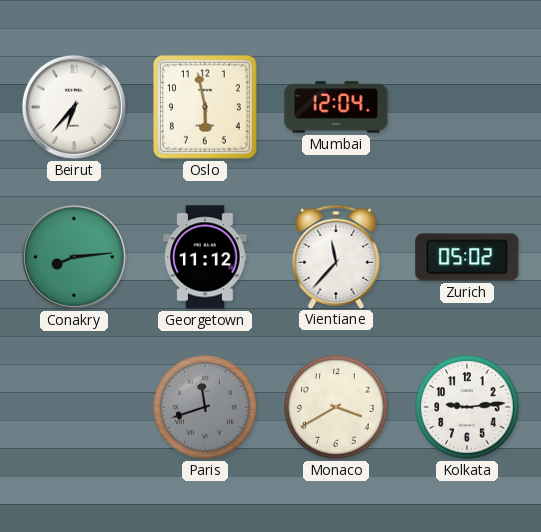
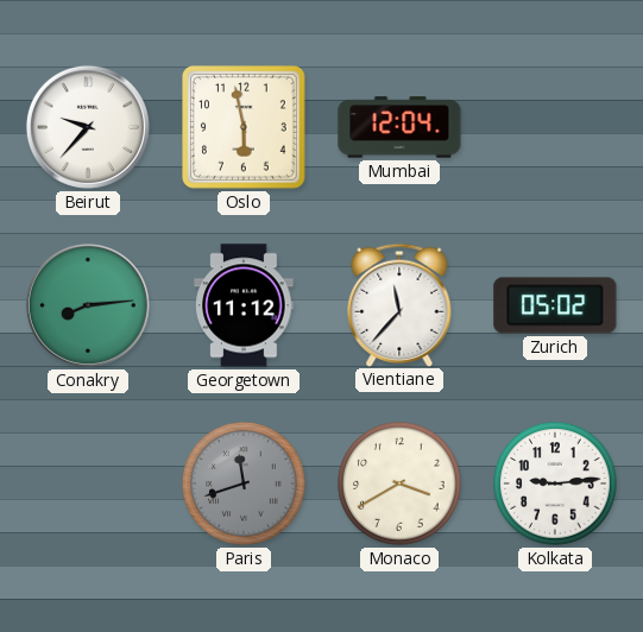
Beirut: 6:37 -> 9:37 (88, 127)
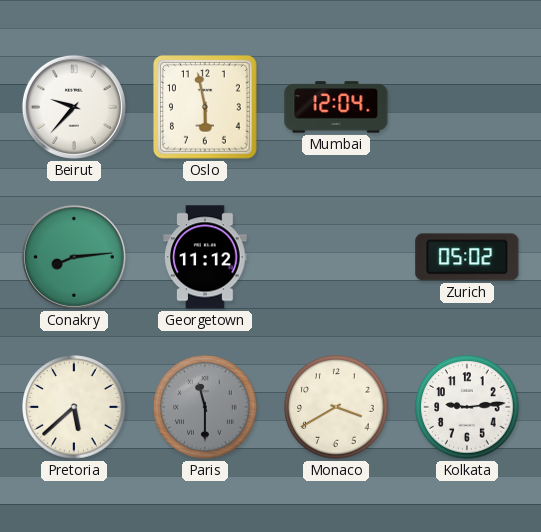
Vientiane: 11:37 -> none (399, 304)
Pretoria: none -> 5:38 (74, 407)
Paris: 11:42 -> 11:30 (205, 407)
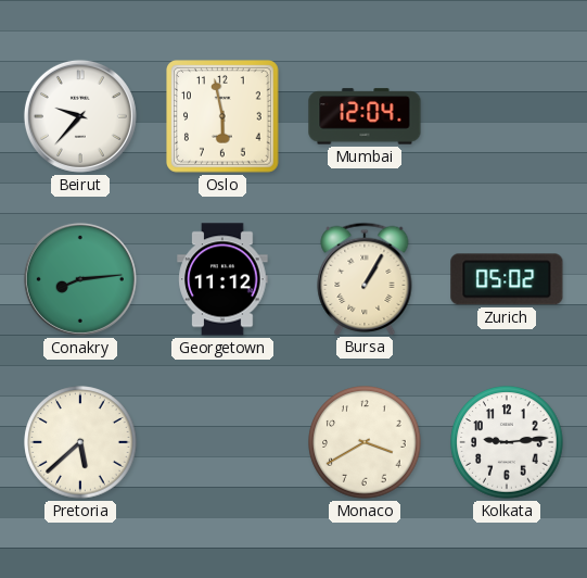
Bursa: none -> 1:05 (365, 278)
Paris: 11:30 -> none (205, 407)
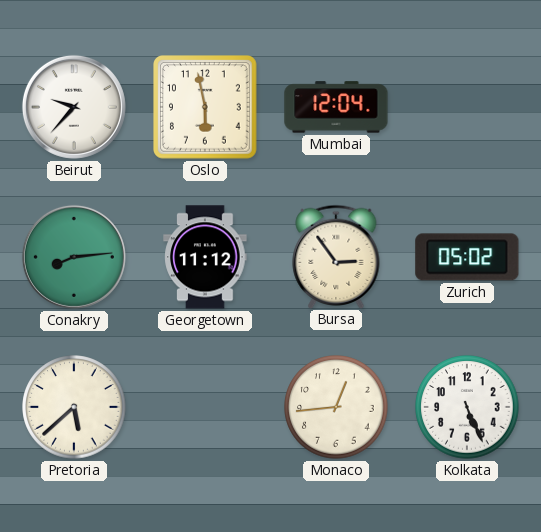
Bursa: 1:05 -> 2:54 (336, 256)
Monaco: 3:40 -> 12:44 (336, 407)
Kolkata: 9:14 -> 5:26 (467, 407)
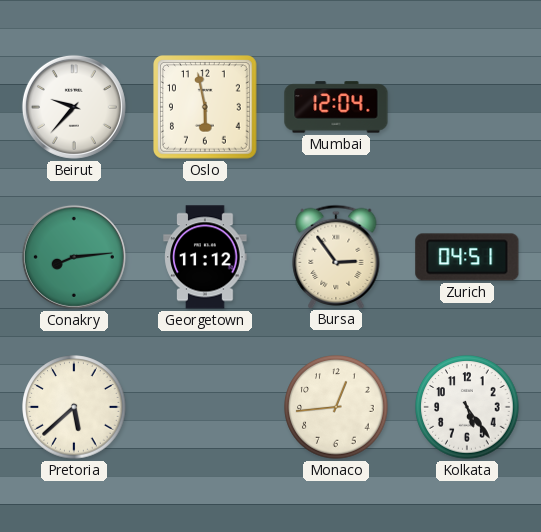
Zurich: 05:02 -> 04:51 (467, 257)
Kolkata: 5:26 -> 5:24 (467, 407)
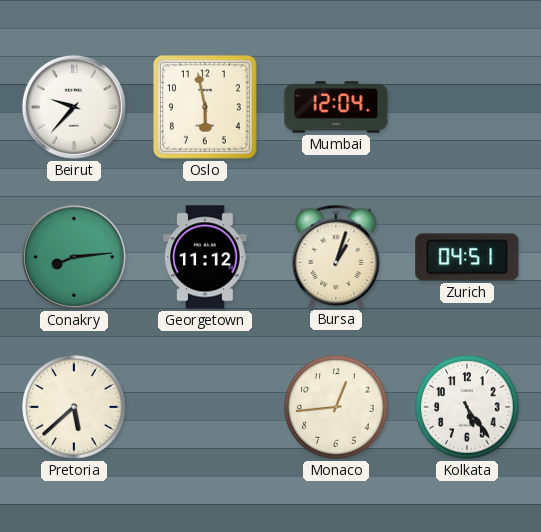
Bursa: 2:54 -> 1:03 (336, 256)
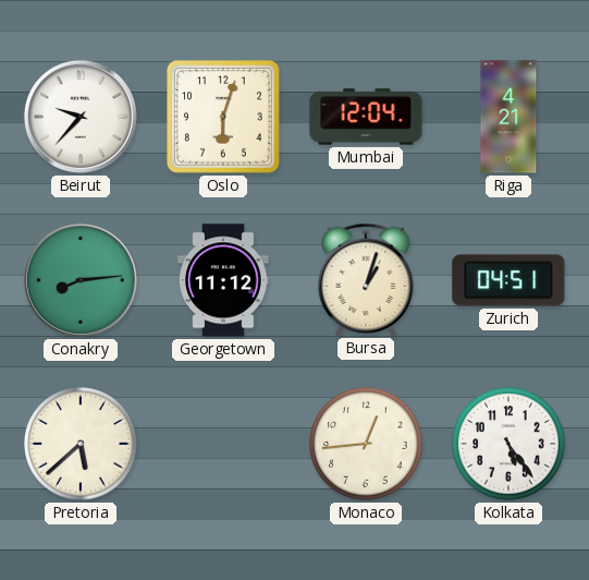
Oslo: 5:58 -> 6:03 (224, 118)
Riga: none -> 4:21 (508, 117)
